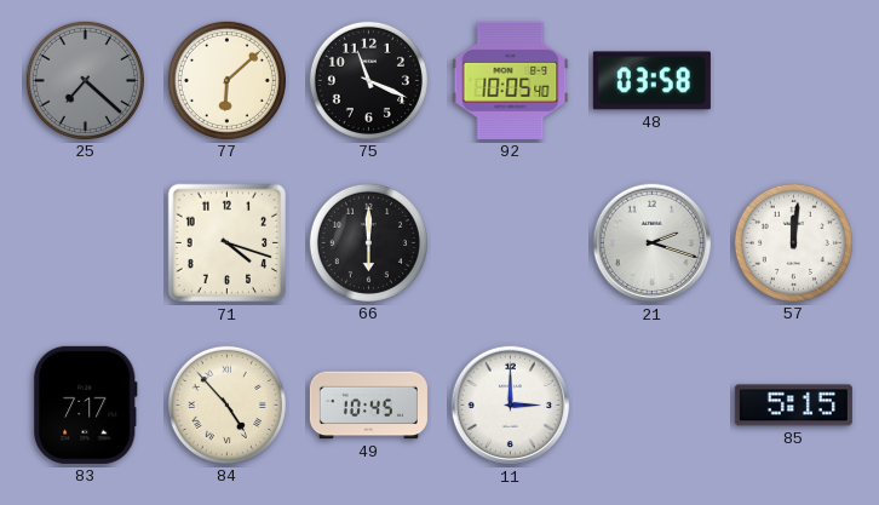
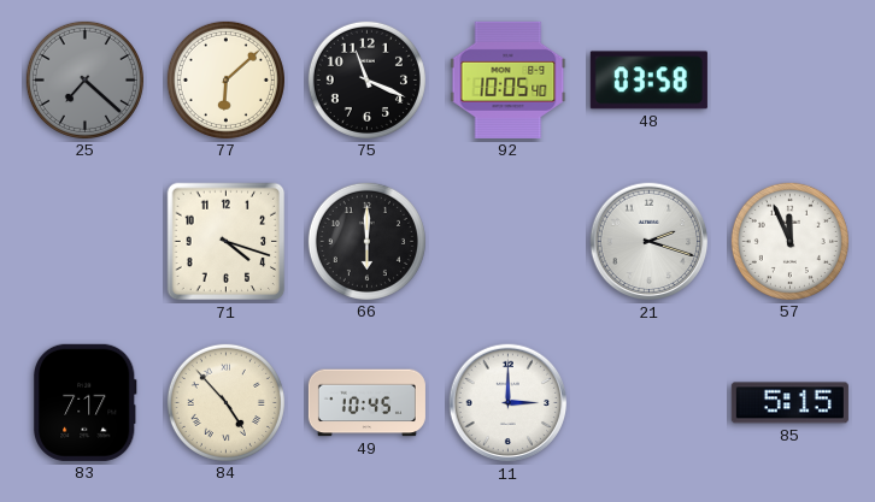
57: 12:01 -> 11:56 (789, 241)
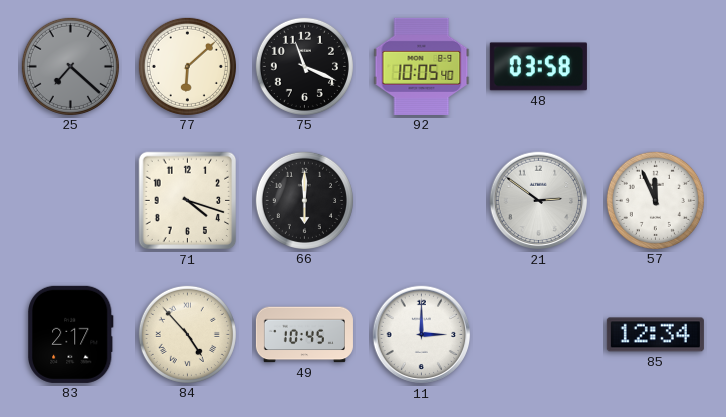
21: 2:18 -> 2:51 (539, 201)
83: 7:17 -> 2:17 (70, 334)
85: 5:15 -> 12:34 (655, 335)
